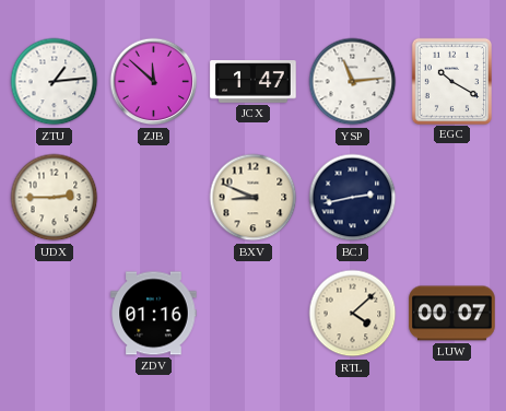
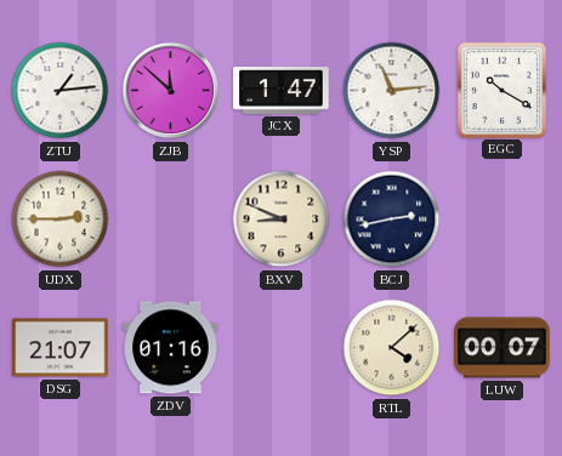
DSG: none -> 21:07 (61, 348)
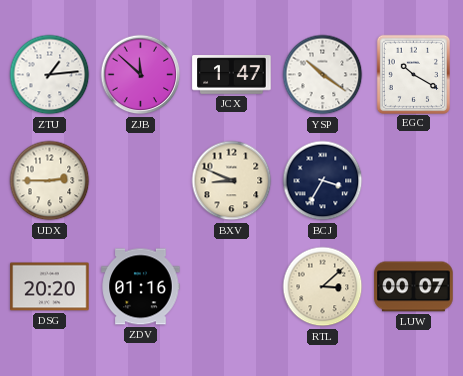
YSP: 11:14 -> 10:21 (323, 75)
BCJ: 2:43 -> 3:35 (323, 181)
DSG: 21:07 -> 20:20 (50, 287)
RTL: 4:08 -> 3:08 (323, 287)
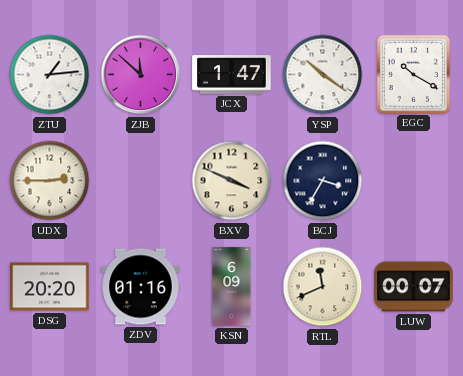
BXV: 8:49 -> 3:49 (232, 181)
KSN: none -> 6:09 (232, 287)
RTL: 3:08 -> 11:41 (323, 287)
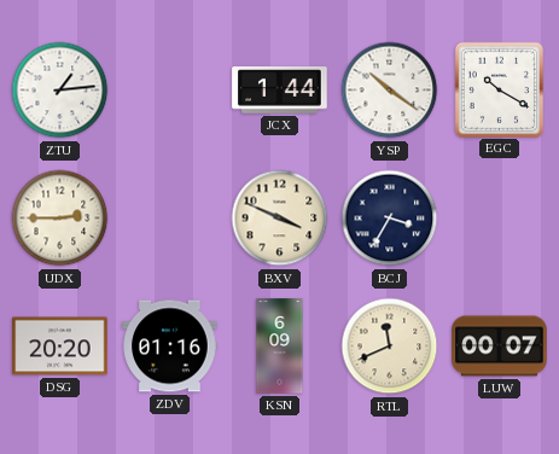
ZJB: 11:52 -> none (141, 75)
JCX: 1:47 -> 1:44 (280, 91)
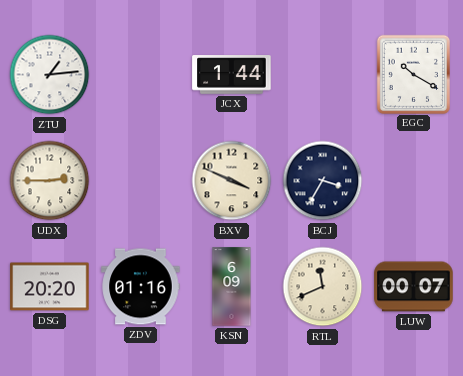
YSP: 10:21 -> none (390, 91)
